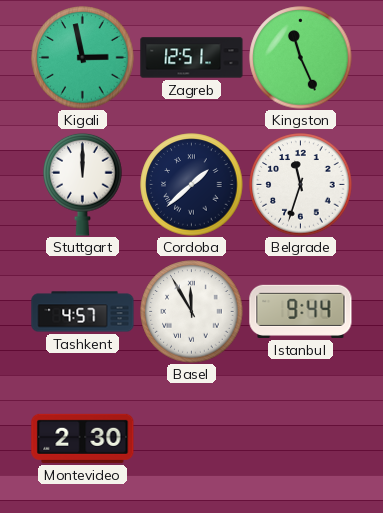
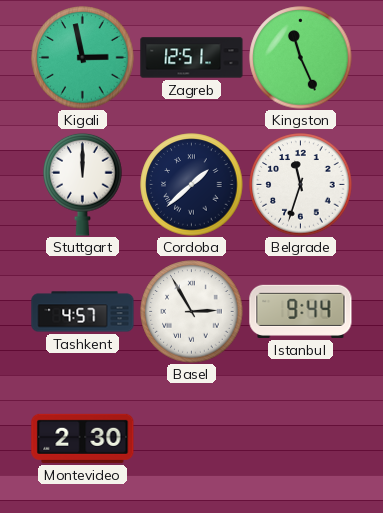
Basel: 11:55 -> 2:55 (192, 312)
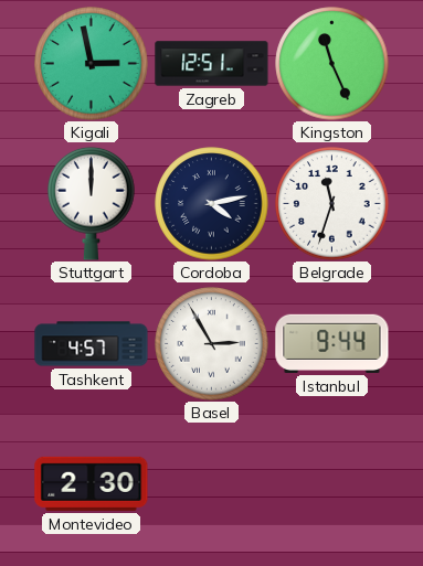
Cordoba: 1:38 -> 4:13 (212, 204)
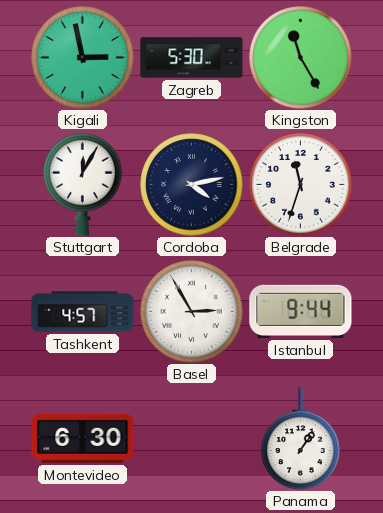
Zagreb: 12:51 -> 5:30 (192, 58)
Kingston: 11:26 -> 11:25 (301, 58)
Stuttgart: 12:00 -> 12:05 (83, 184)
Montevideo: 2:30 -> 6:30 (83, 438)
Panama: none -> 1:06 (301, 439)
